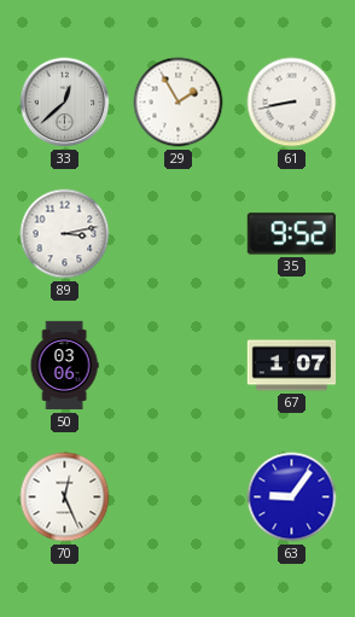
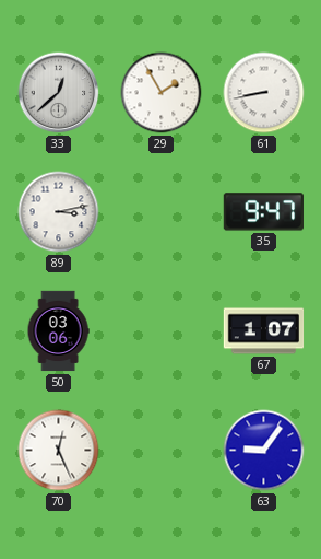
35: 9:52 -> 9:47 (263, 212)
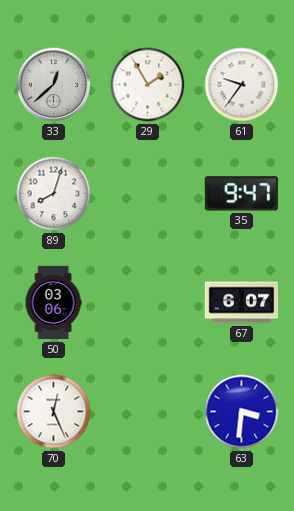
61: 8:43 -> 9:36 (242, 85)
89: 3:13 -> 8:03 (54, 194)
67: 1:07 -> 6:07 (242, 303)
63: 9:06 -> 3:31 (242, 412)
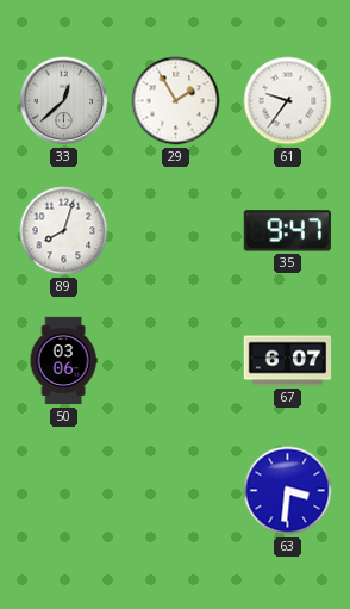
70: 12:26 -> none (54, 412)
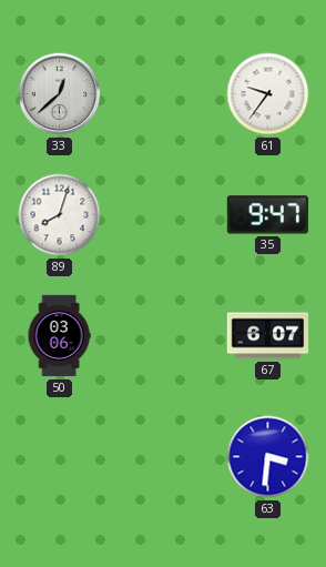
29: 1:55 -> none (176, 101)
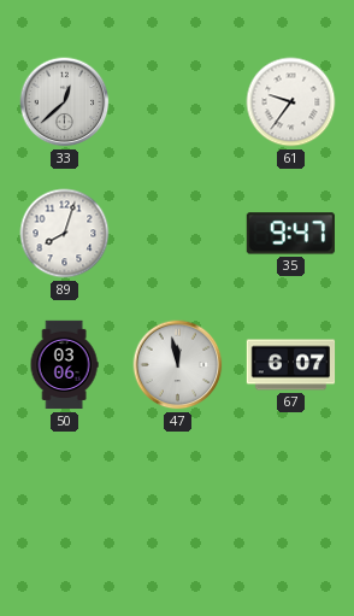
47: none -> 11:58 (178, 365)
63: 3:31 -> none (268, 457)
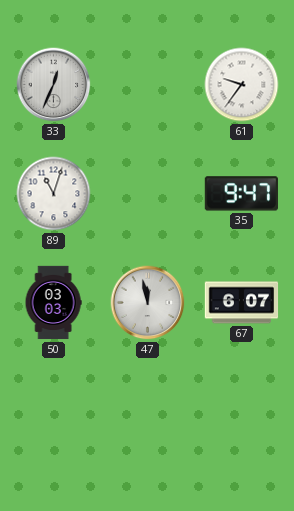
33: 12:38 -> 12:34 (54, 85)
89: 8:03 -> 11:03 (54, 194)
50: 03:06 -> 03:03 (53, 303)
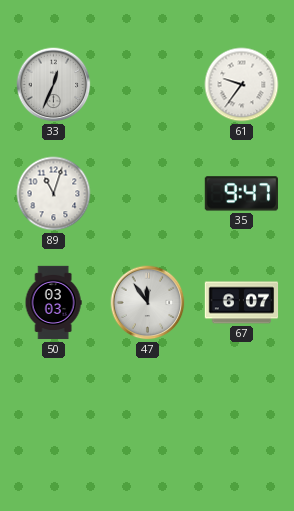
47: 11:58 -> 11:54 (148, 303)
